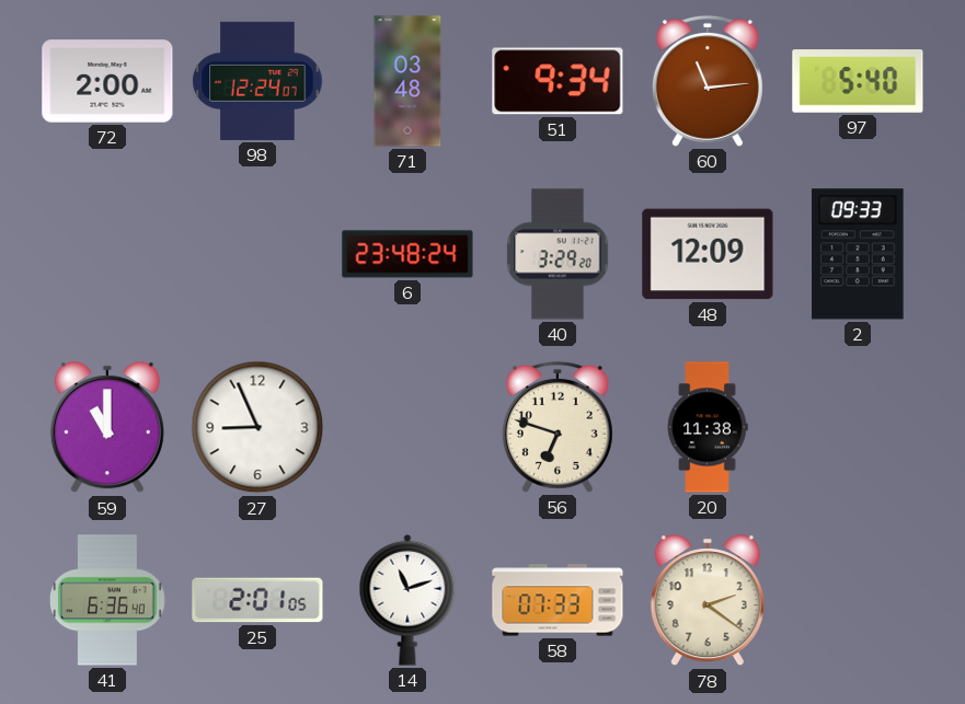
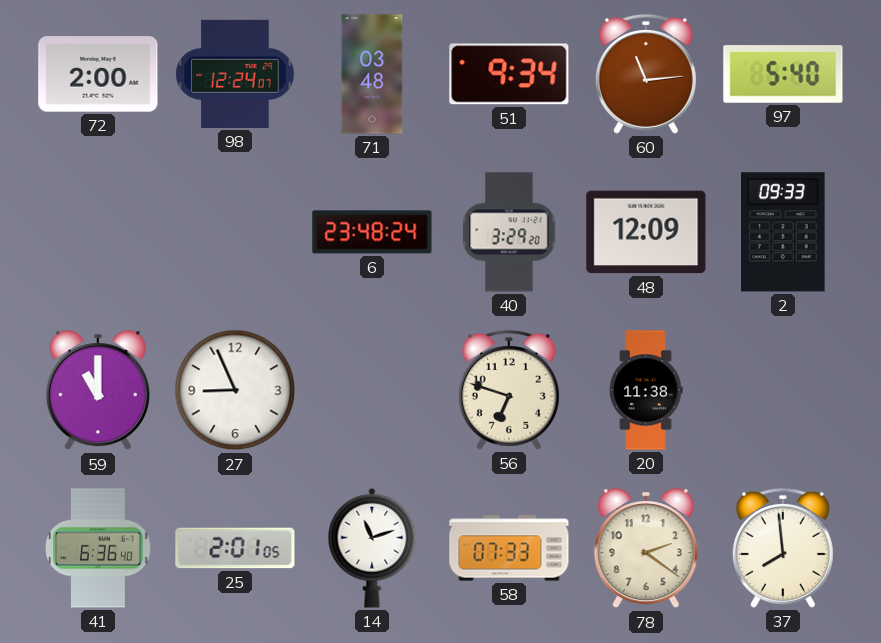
37: none -> 7:59 (783, 548)
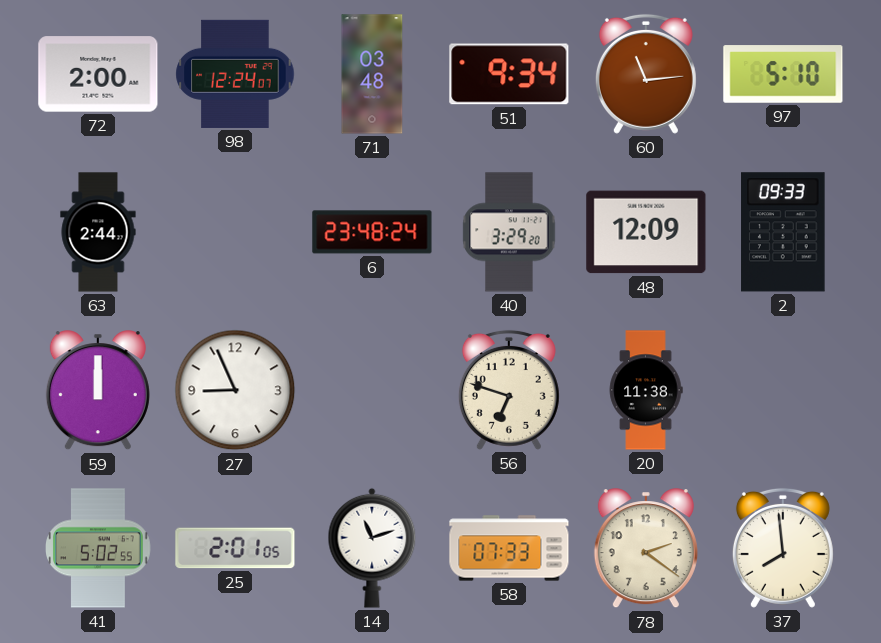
97: 5:40 -> 5:10 (783, 74)
63: none -> 2:44 (98, 232)
59: 11:00 -> 12:00 (98, 391)
41: 6:36 -> 5:02 (99, 548)
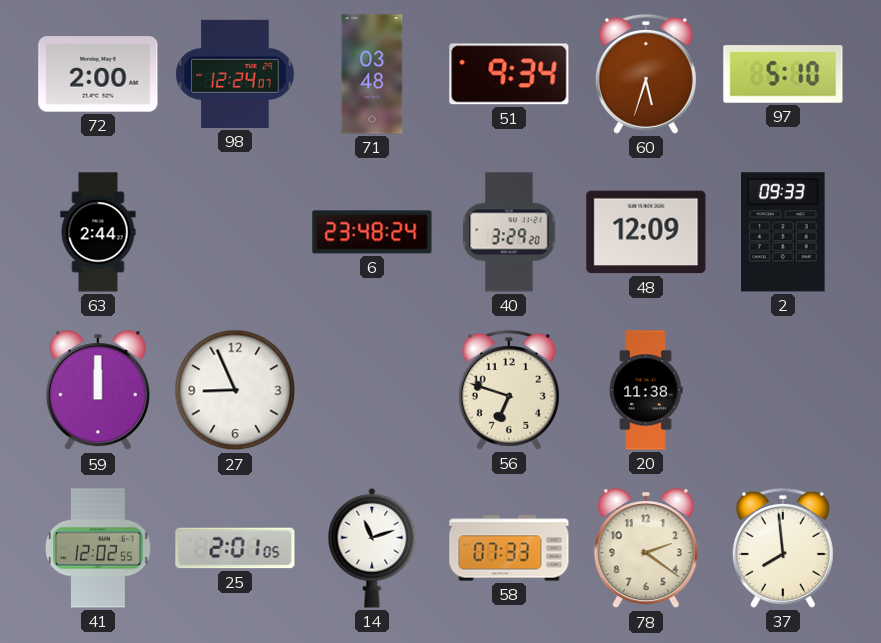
60: 11:14 -> 5:33 (646, 74)
41: 5:02 -> 12:02 (99, 548)
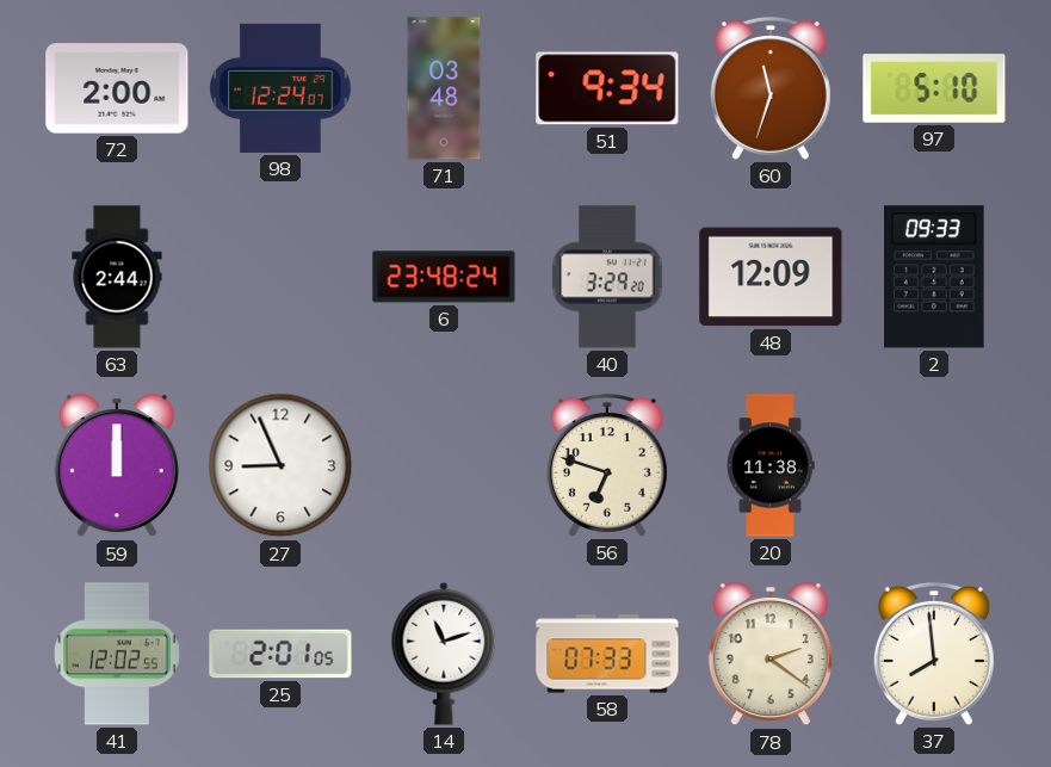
60: 5:33 -> 11:33 (771, 88)
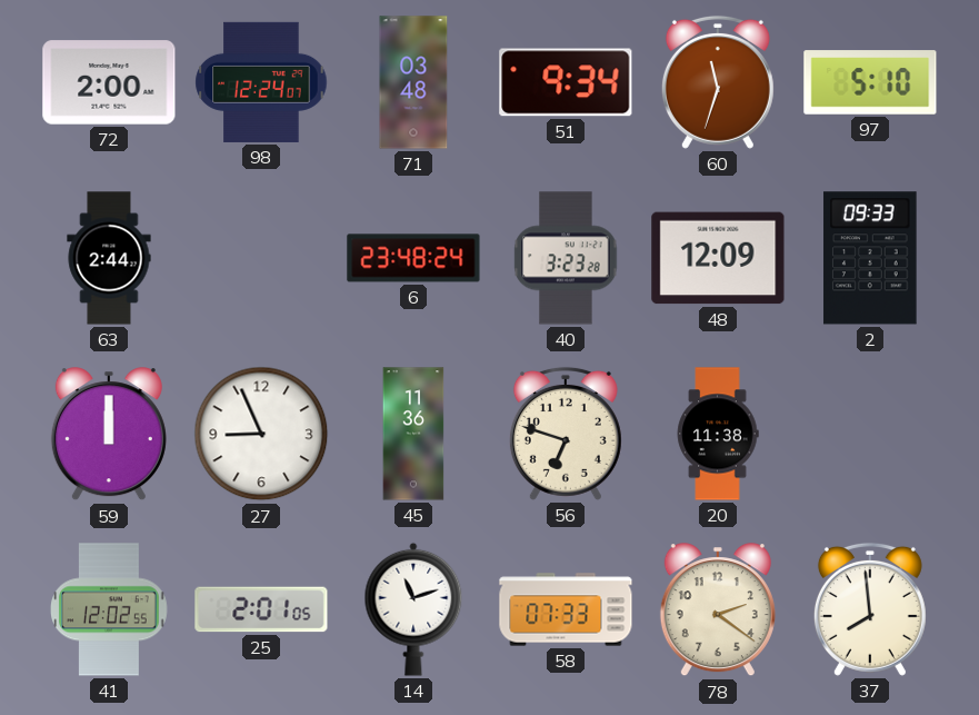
40: 3:29 -> 3:23 (566, 258)
45: none -> 11:36 (413, 434)
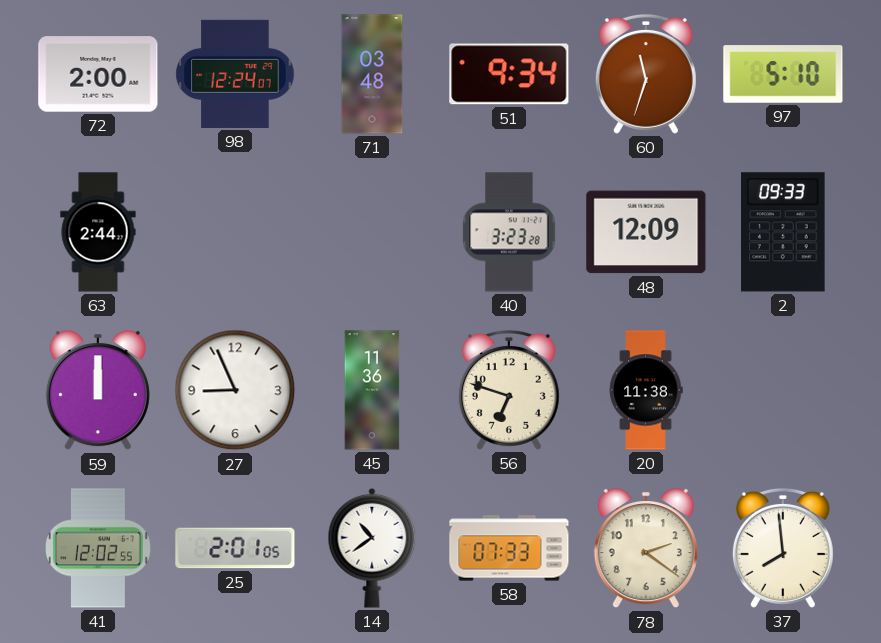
6: 23:48 -> none (413, 258)
14: 11:12 -> 10:39 (372, 548)
